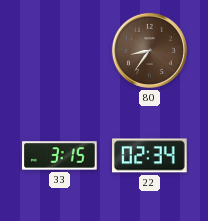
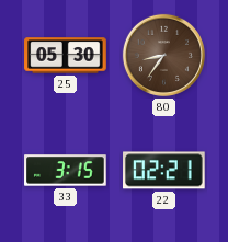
25: none -> 05:30 (66, 56)
22: 02:34 -> 02:21 (164, 171)
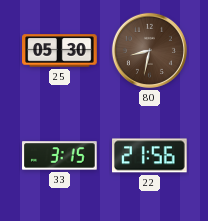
80: 8:36 -> 8:32 (149, 50)
22: 02:21 -> 21:56 (150, 156)
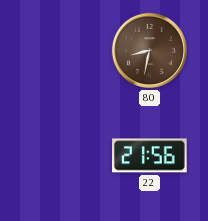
25: 05:30 -> none (60, 51)
33: 3:15 -> none (60, 156)
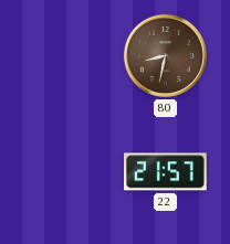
22: 21:56 -> 21:57 (166, 172)
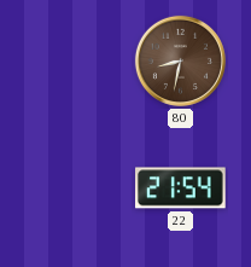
22: 21:57 -> 21:54 (181, 188)
